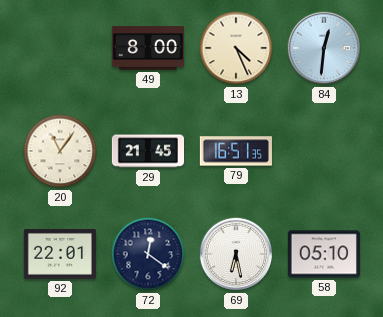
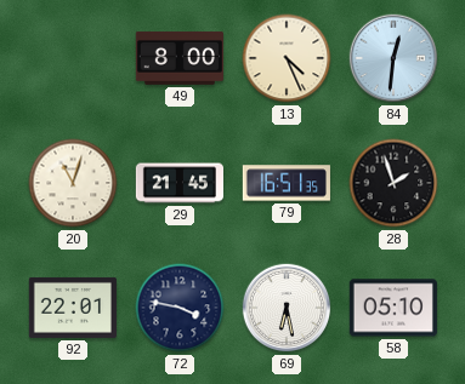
20: 11:06 -> 11:03 (73, 183)
28: none -> 1:57 (393, 183)
72: 12:21 -> 3:47 (180, 308)
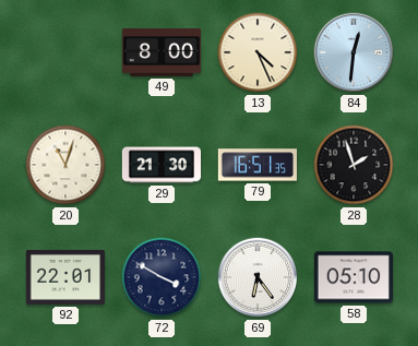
29: 21:45 -> 21:30 (160, 165)
72: 3:47 -> 3:50 (162, 277)
69: 6:28 -> 6:24 (258, 277)
